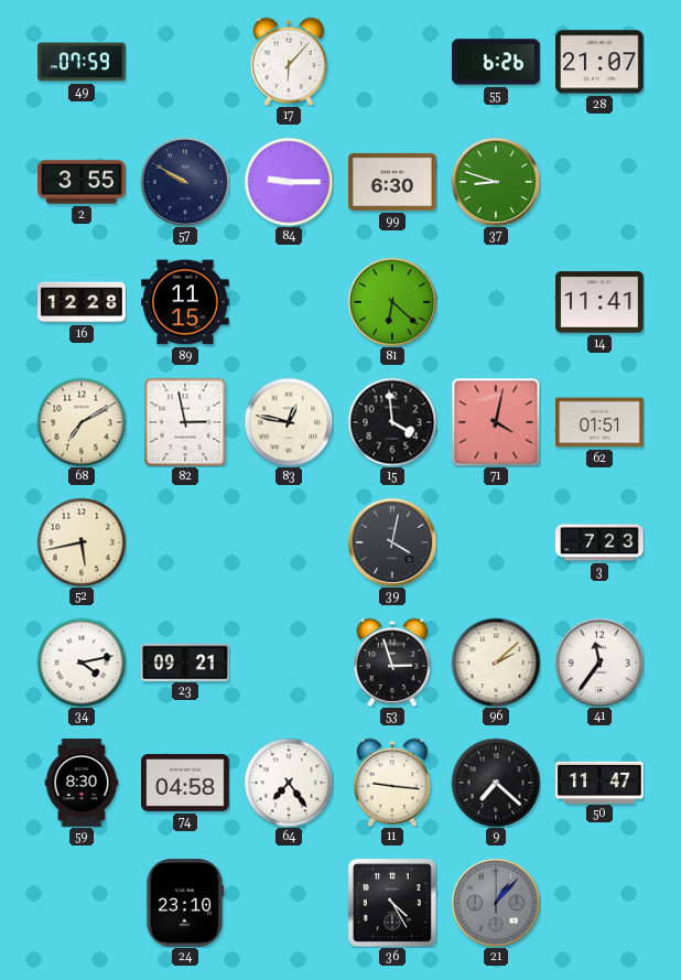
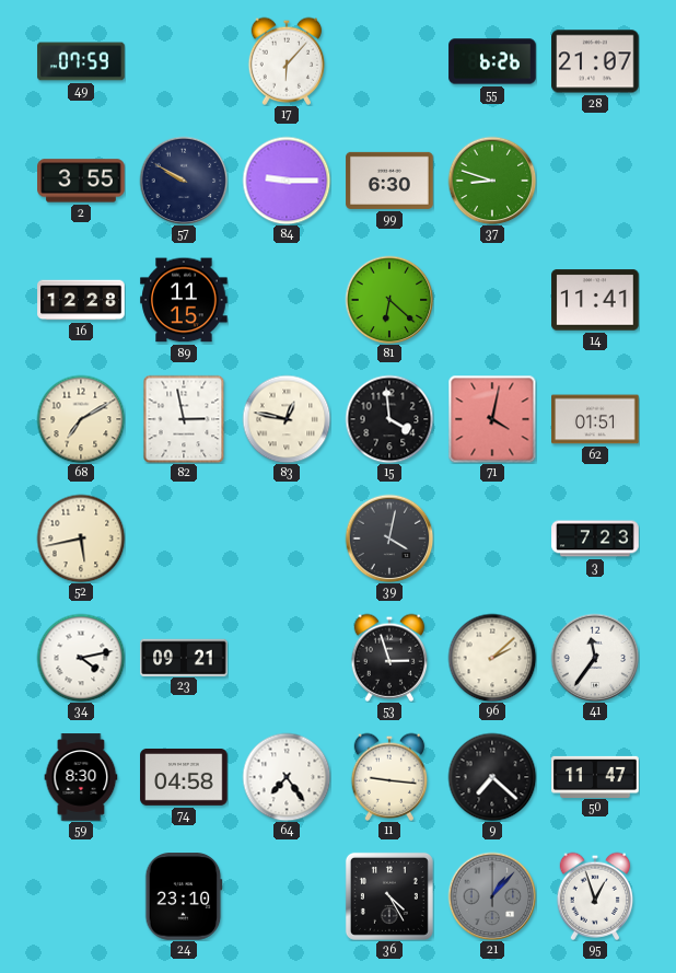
95: none -> 12:57 (595, 896)
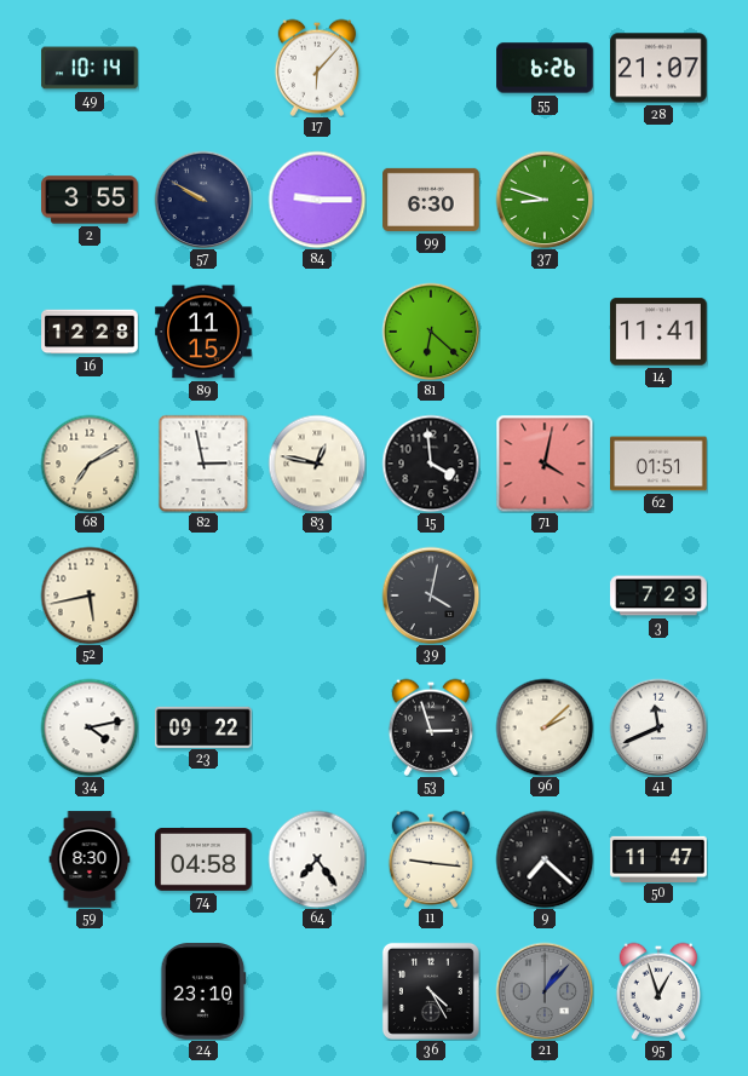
49: 07:59 -> 10:14 (90, 68)
23: 09:21 -> 09:22 (203, 726)
41: 11:36 -> 11:41 (658, 727)
